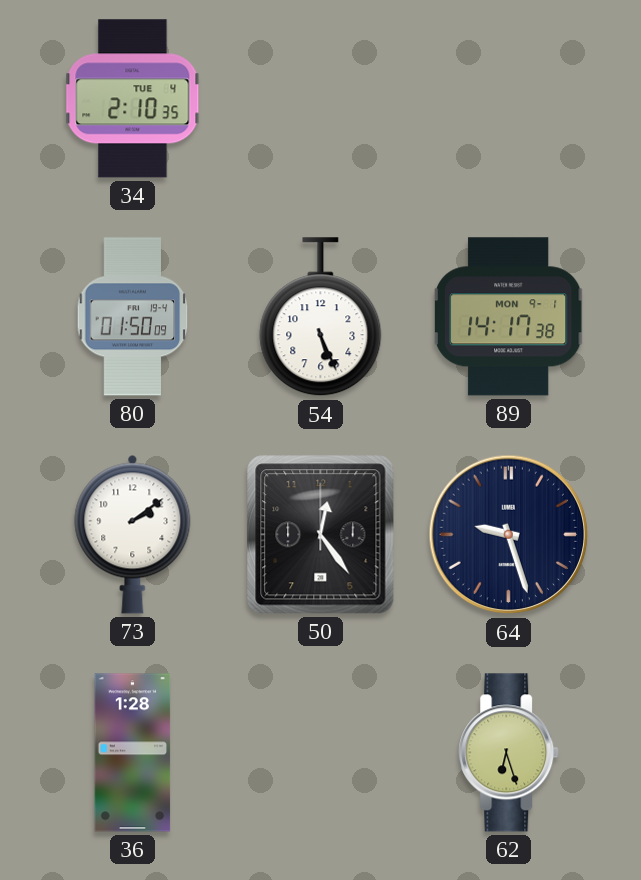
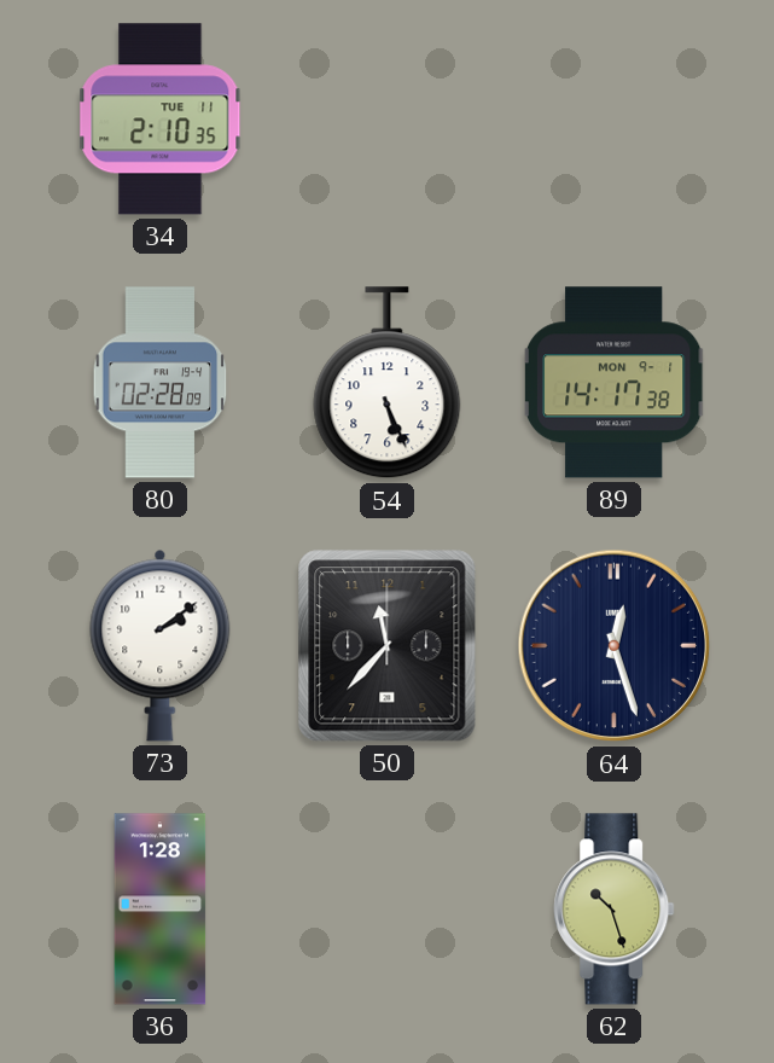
34 date: TUE 4 -> TUE 11 (161, 120)
80: 01:50 -> 02:28 (161, 383)
50: 12:24 -> 11:37 (388, 646)
64: 9:27 -> 12:27 (615, 646)
62: 6:27 -> 10:27 (615, 910)
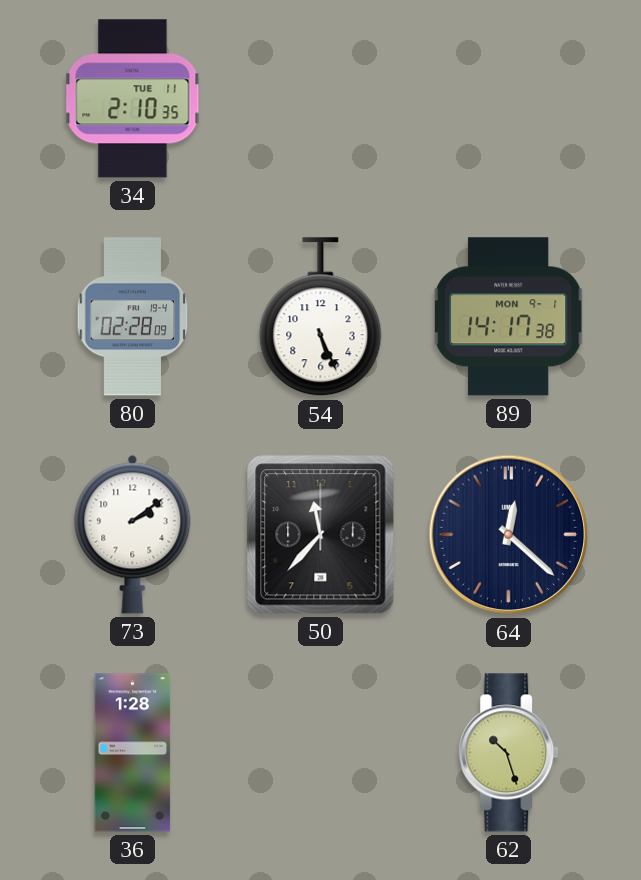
64: 12:27 -> 12:22 (509, 535)
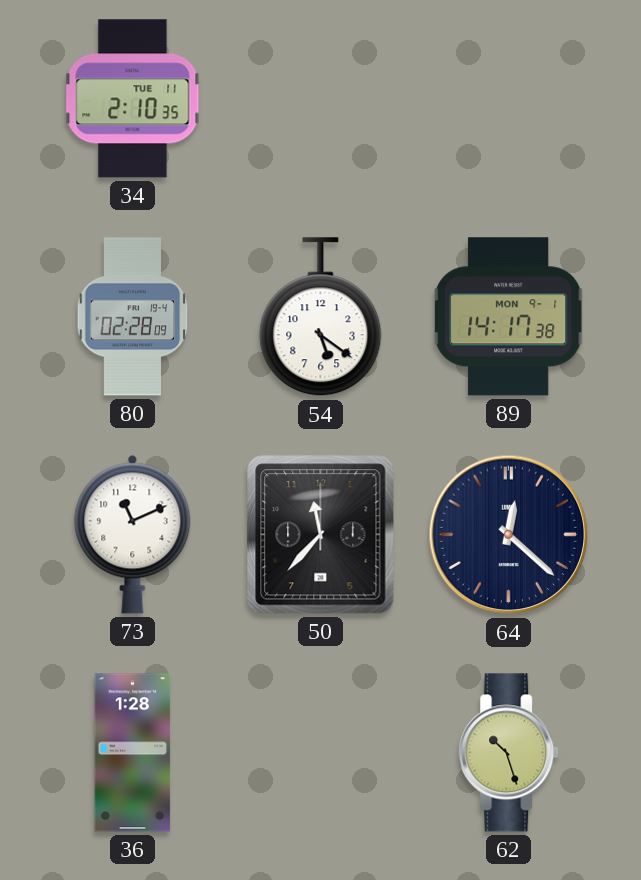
54: 5:26 -> 5:21 (321, 317)
73: 2:09 -> 11:11 (133, 534)
